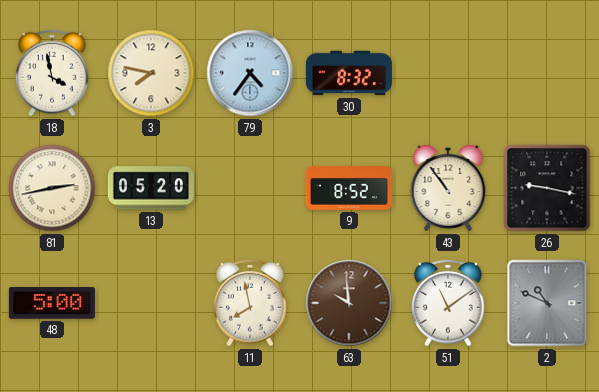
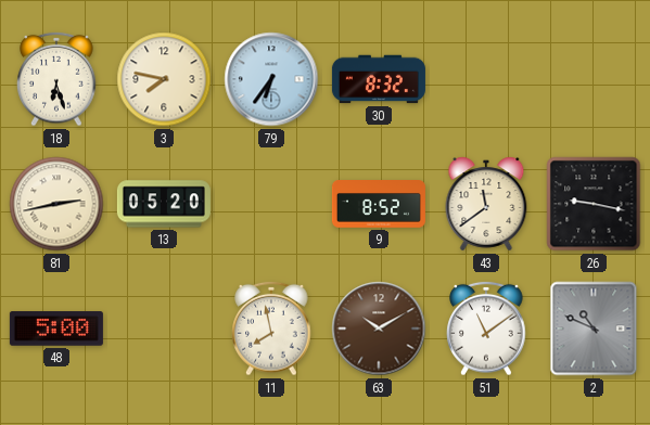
18: 3:58 -> 6:27 (56, 79)
79: 4:36 -> 6:36 (271, 79)
43: 10:54 -> 11:39 (486, 204)
63: 9:59 -> 10:10 (379, 329)
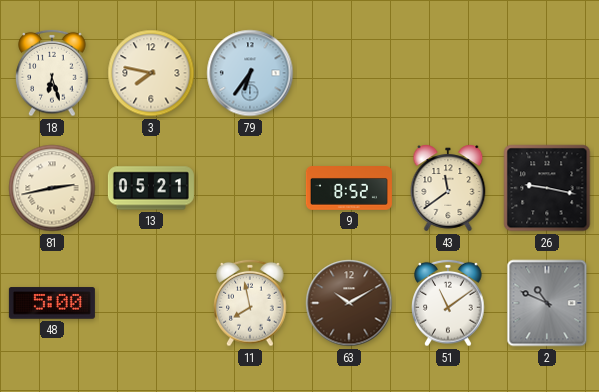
30: 8:32 -> none (379, 79)
13: 05:20 -> 05:21 (151, 188)
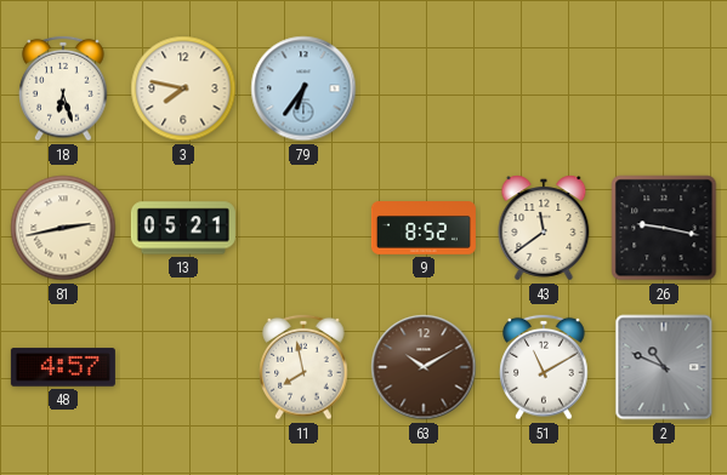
48: 5:00 -> 4:57 (63, 367)
51: 11:09 -> 11:10 (544, 367)
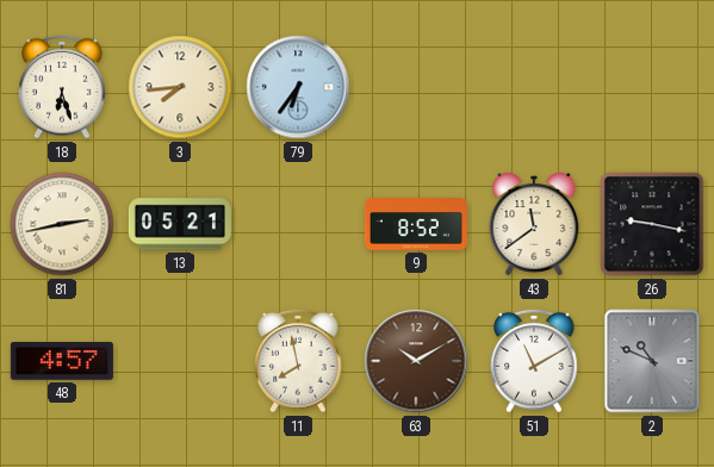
3: 7:47 -> 7:44 (180, 87)
